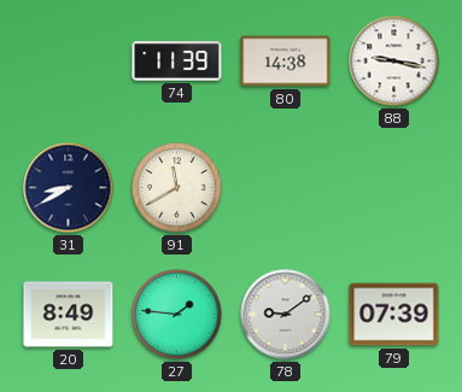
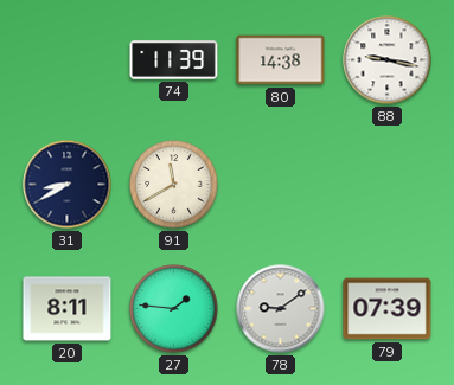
20: 8:49 -> 8:11 (68, 309)
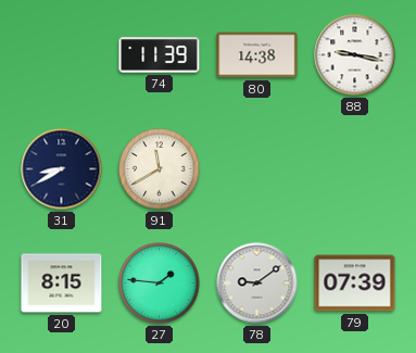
20: 8:11 -> 8:15 (62, 283)
